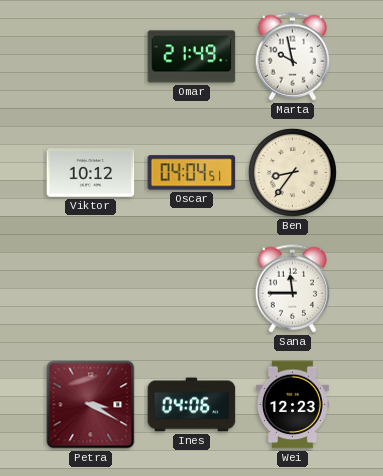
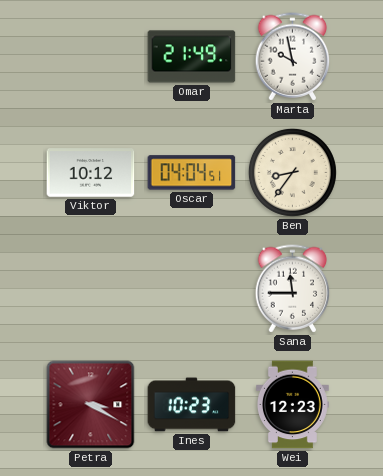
Ines: 04:06 -> 10:23 (192, 405)
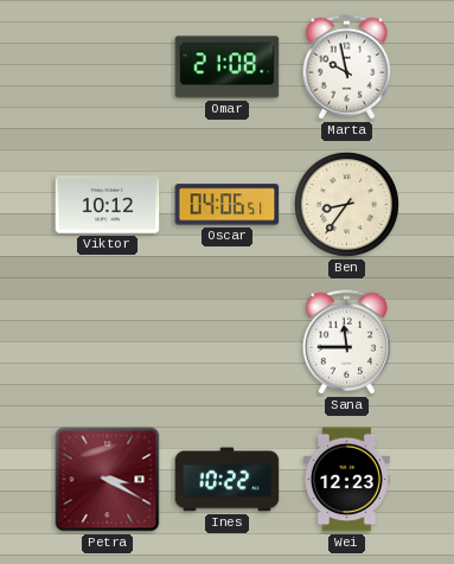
Omar: 21:49 -> 21:08 (228, 68)
Oscar: 04:04 -> 04:06 (228, 205)
Ines: 10:23 -> 10:22 (228, 480)
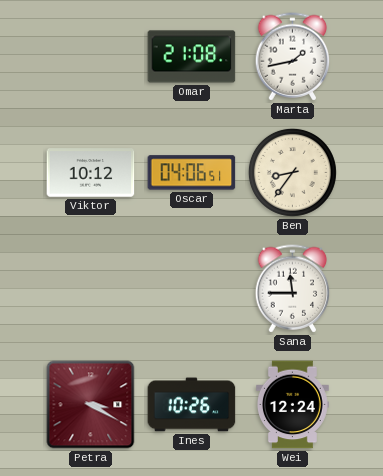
Marta: 9:58 -> 1:43 (293, 57)
Ines: 10:22 -> 10:26 (192, 405)
Wei: 12:23 -> 12:24 (292, 405)
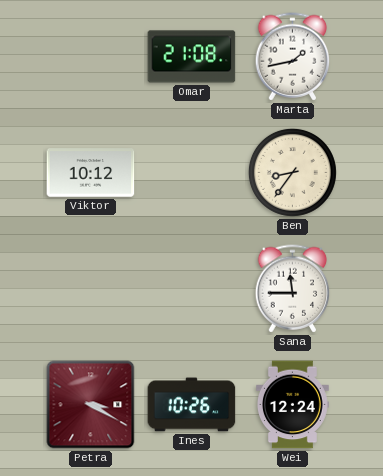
Oscar: 04:06 -> none (192, 173)
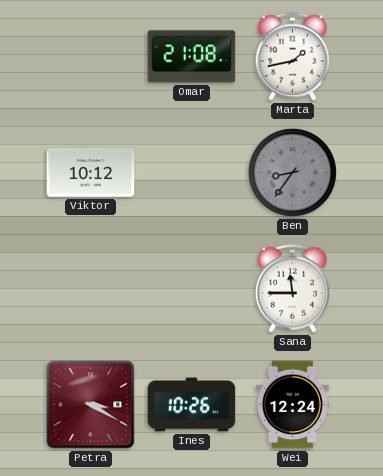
Ben dial: cream -> grey (292, 172)
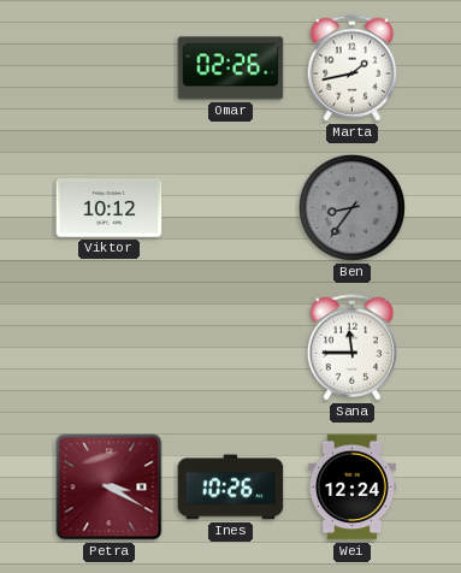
Omar: 21:08 -> 02:26 (231, 69)
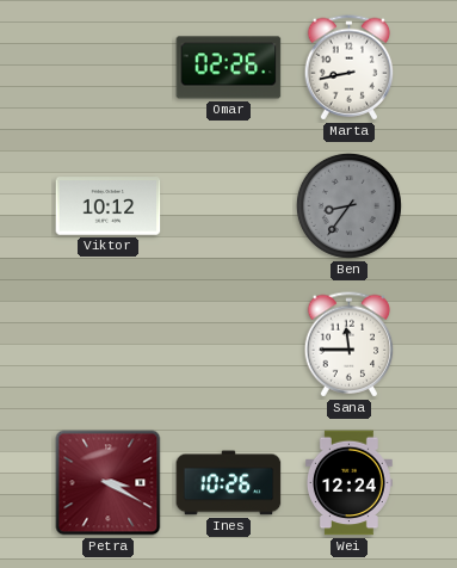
Marta: 1:43 -> 8:43 (350, 68)
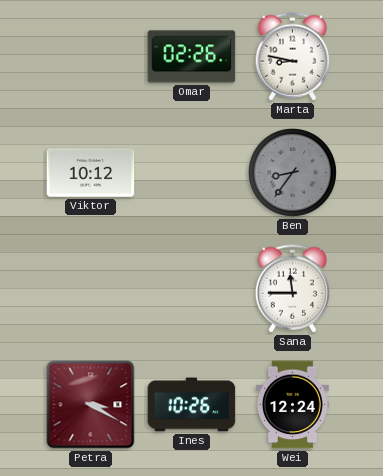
Marta: 8:43 -> 8:47 (293, 57)
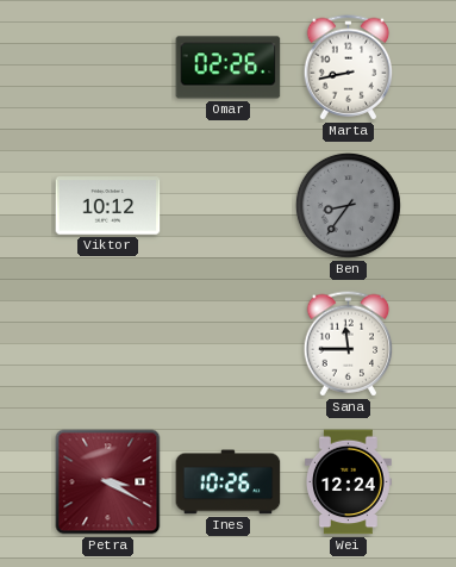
Marta: 8:47 -> 8:43 (349, 68)
